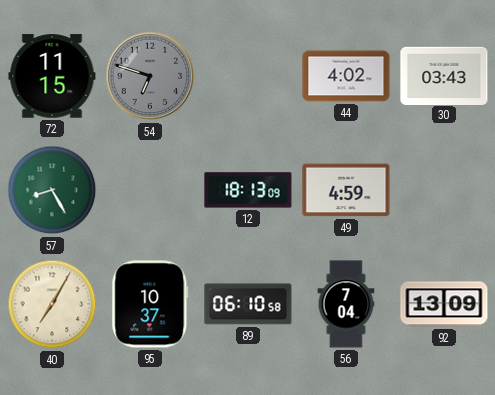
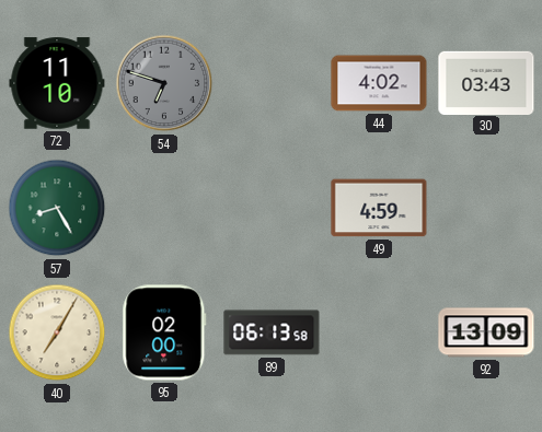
72: 11:15 -> 11:10 (57, 83)
12: 18:13 -> none (248, 190)
95: 10:37 -> 02:00 (164, 332)
89: 06:10 -> 06:13 (272, 332)
56: 7:04 -> none (346, 304)
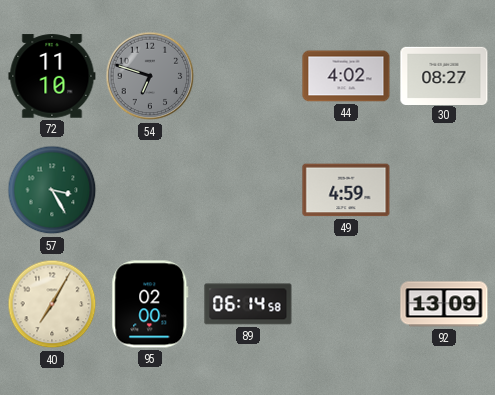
30: 03:43 -> 08:27 (444, 75)
57: 8:25 -> 3:25 (52, 190)
89: 06:13 -> 06:14 (248, 304)
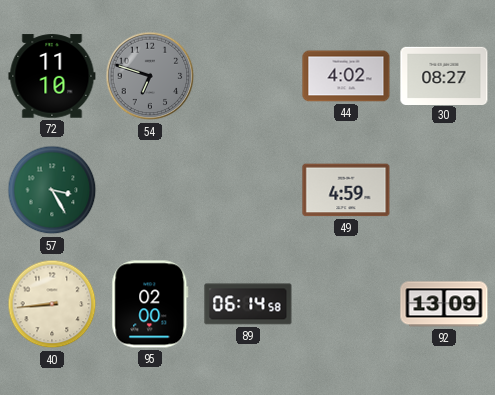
40: 7:05 -> 8:44 (52, 304)
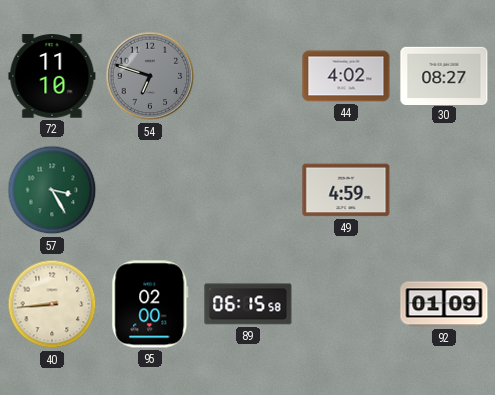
89: 06:14 -> 06:15 (248, 304)
92: 13:09 -> 01:09 (444, 304)
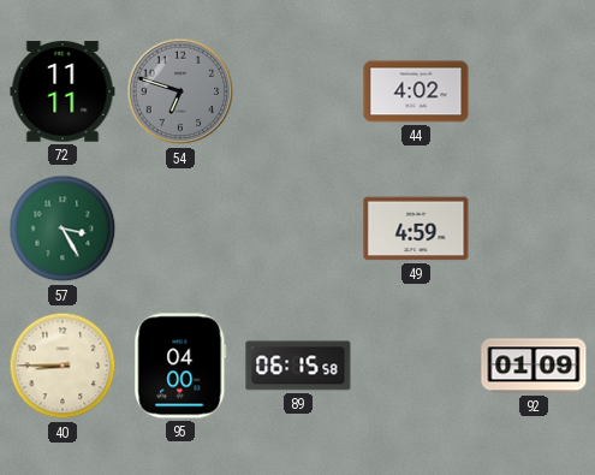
72: 11:10 -> 11:11 (63, 91)
30: 08:27 -> none (444, 75)
40: 8:44 -> 8:45 (63, 366)
95: 02:00 -> 04:00 (180, 366)
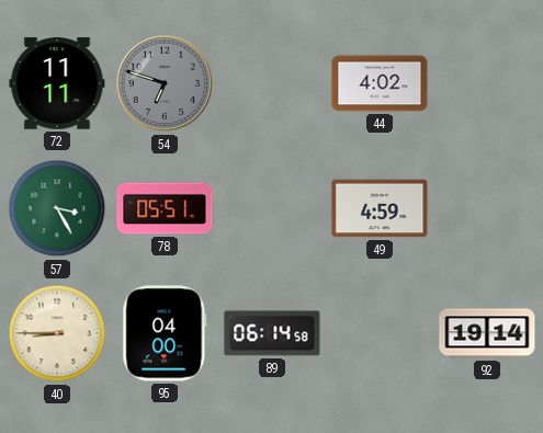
78: none -> 05:51 (165, 208)
89: 06:15 -> 06:14 (272, 333)
92: 01:09 -> 19:14 (487, 333)
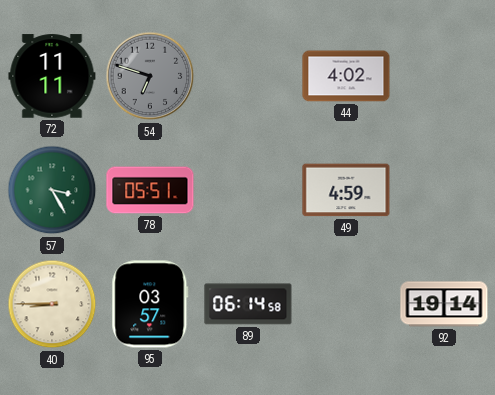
95: 04:00 -> 03:57 (150, 304)
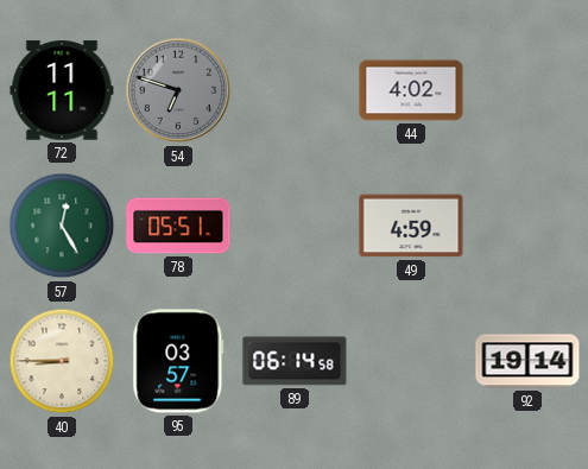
57: 3:25 -> 12:25 (62, 226)
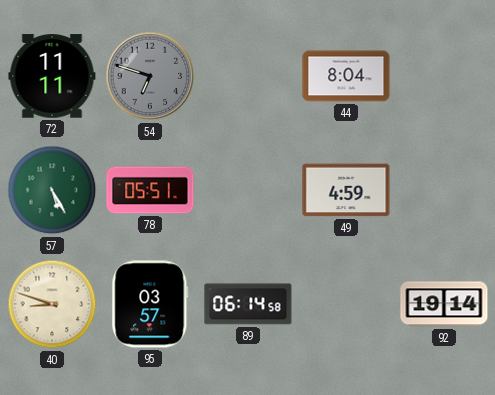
44: 4:02 -> 8:04 (346, 76)
57: 12:25 -> 5:25 (52, 190)
40: 8:45 -> 8:48 (52, 304)
